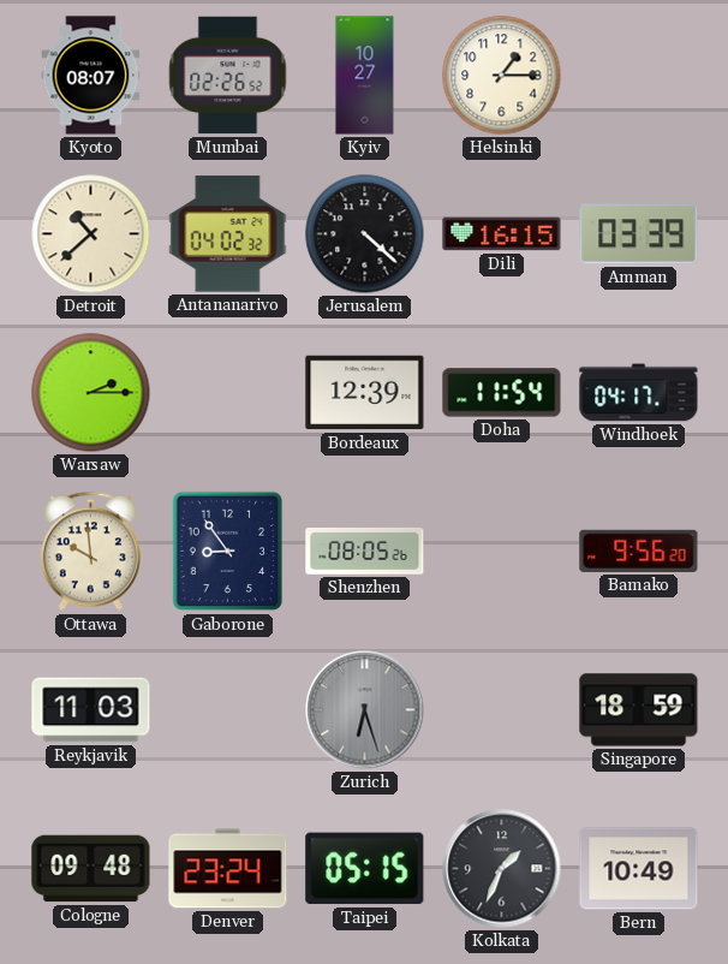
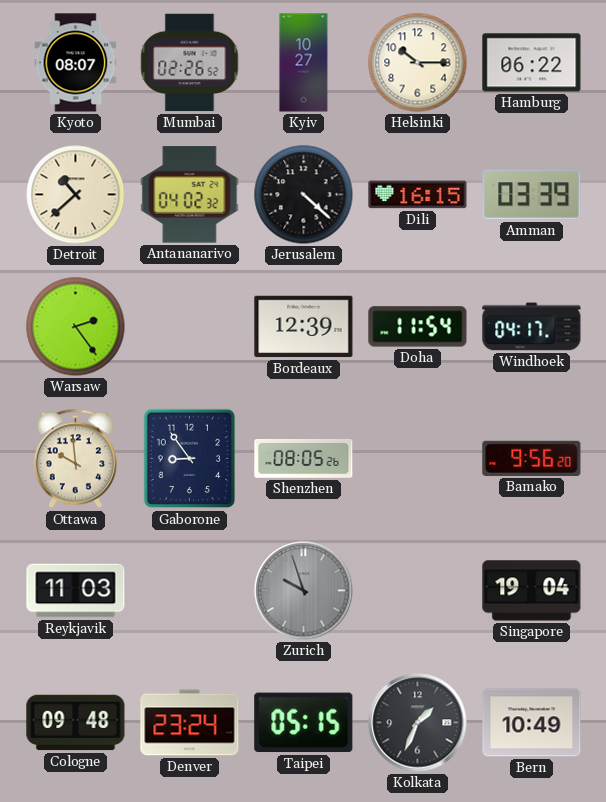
Helsinki: 1:15 -> 10:15 (418, 63)
Hamburg: none -> 06:22 (532, 63)
Warsaw: 2:15 -> 2:24 (76, 327)
Zurich: 6:27 -> 9:57 (304, 591)
Singapore: 18:59 -> 19:04 (532, 591)
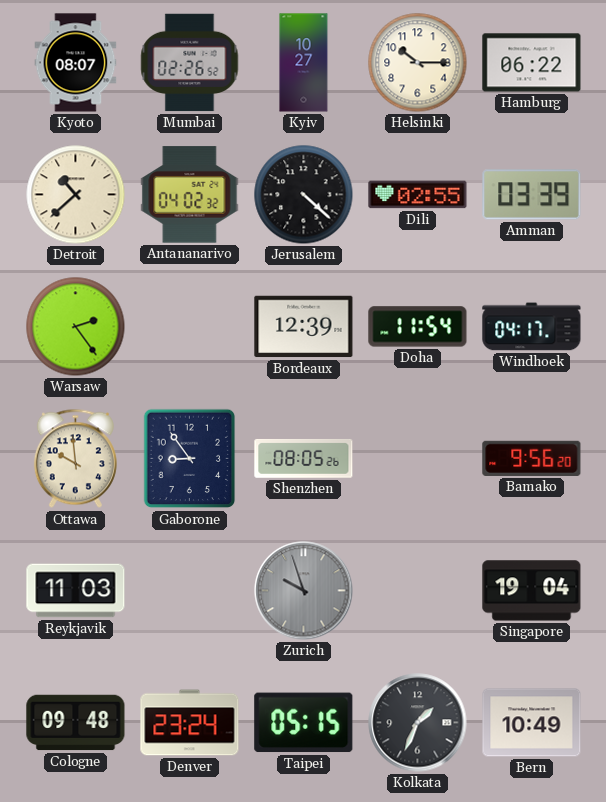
Dili: 16:15 -> 02:55 (418, 195)
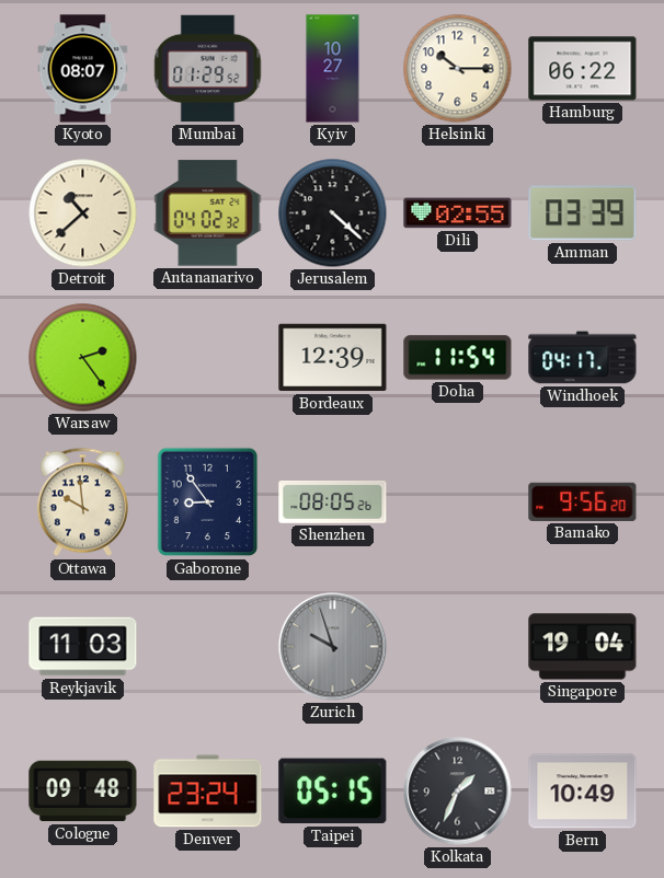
Mumbai: 02:26 -> 01:29 (208, 69)
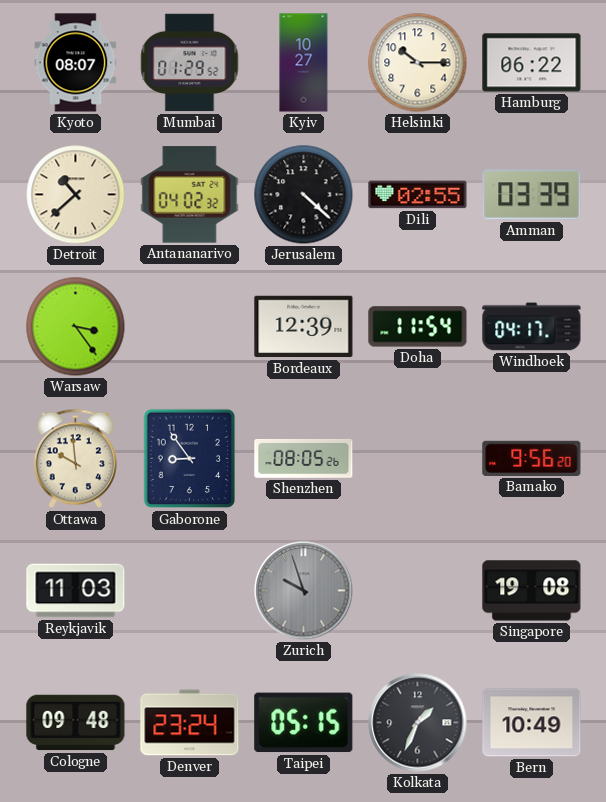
Warsaw: 2:24 -> 3:24 (76, 327)
Singapore: 19:04 -> 19:08 (532, 591)
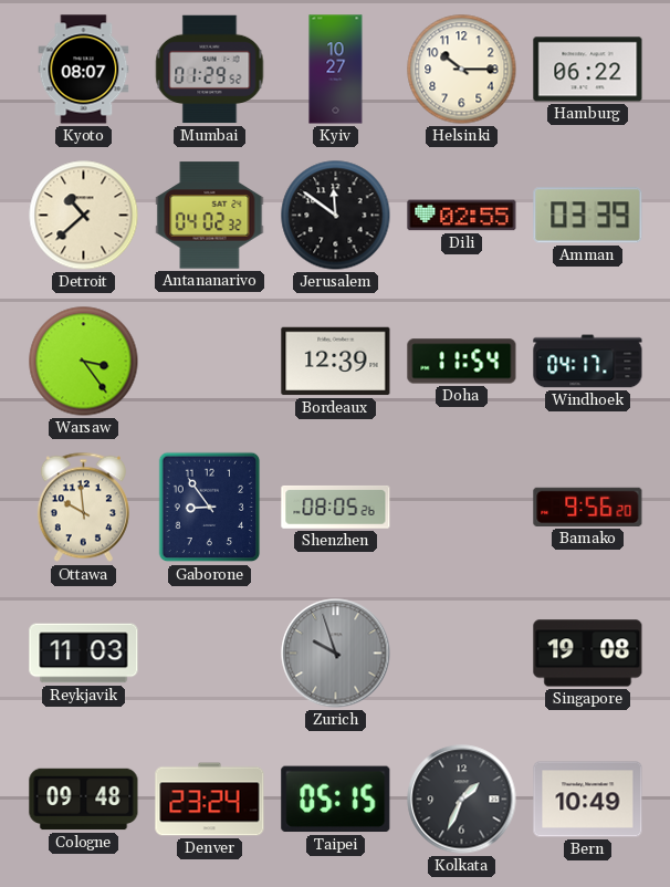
Jerusalem: 4:22 -> 11:51 (336, 216)
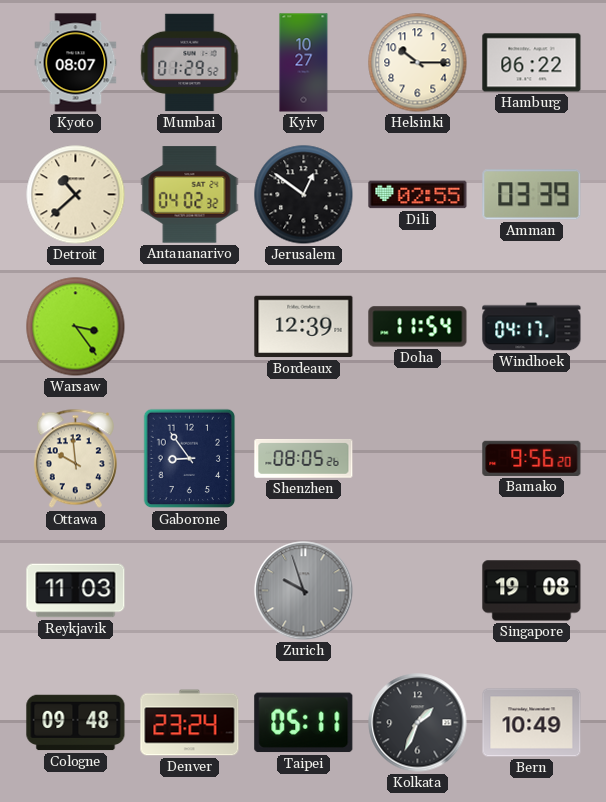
Jerusalem: 11:51 -> 12:51 (304, 195)
Taipei: 05:15 -> 05:11 (304, 723)
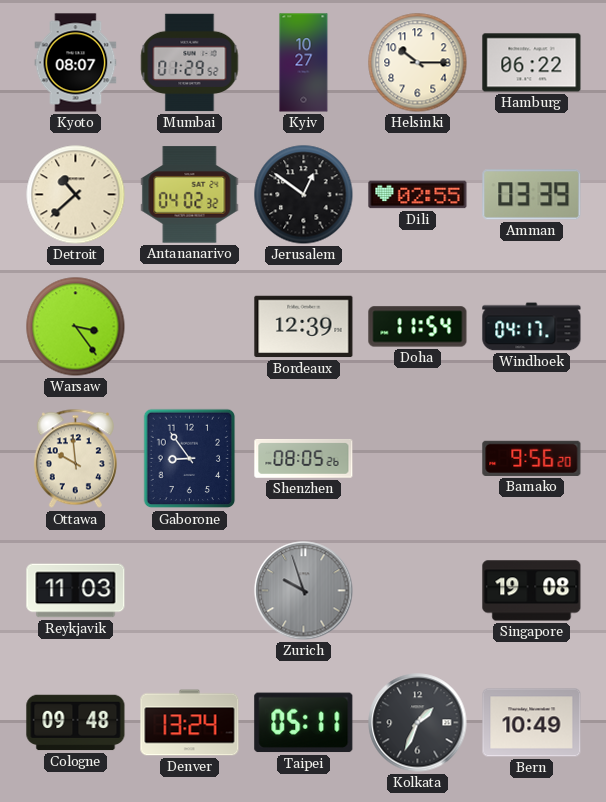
Denver: 23:24 -> 13:24 (190, 723)
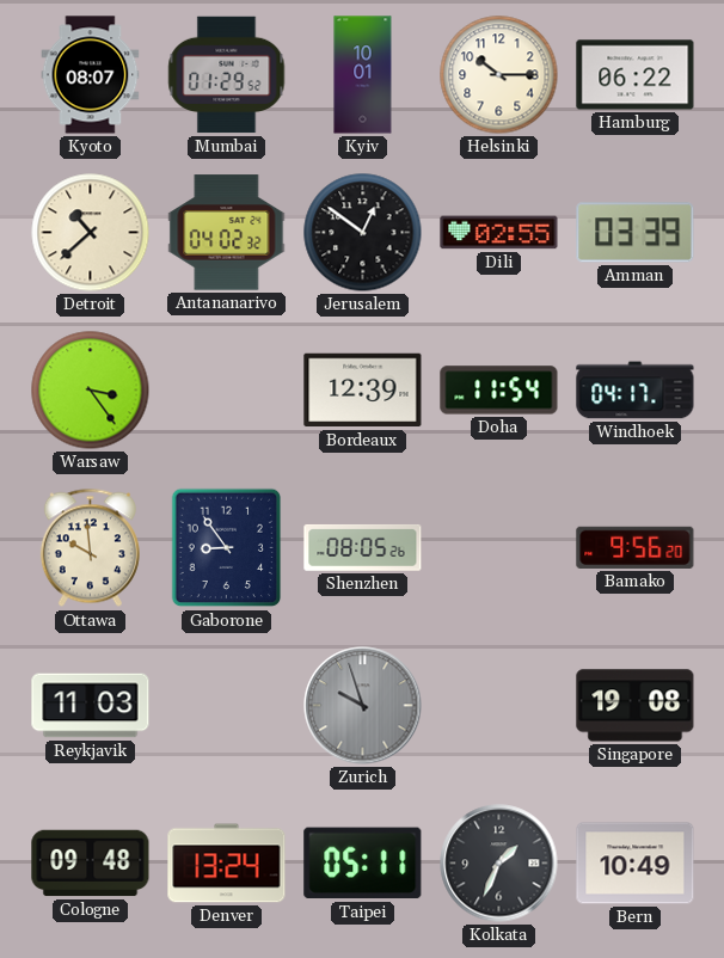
Kyiv: 10:27 -> 10:01 (363, 75)
